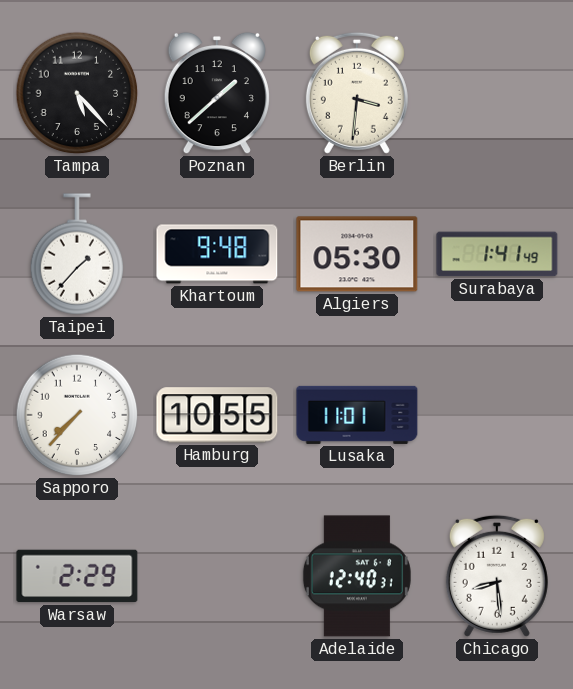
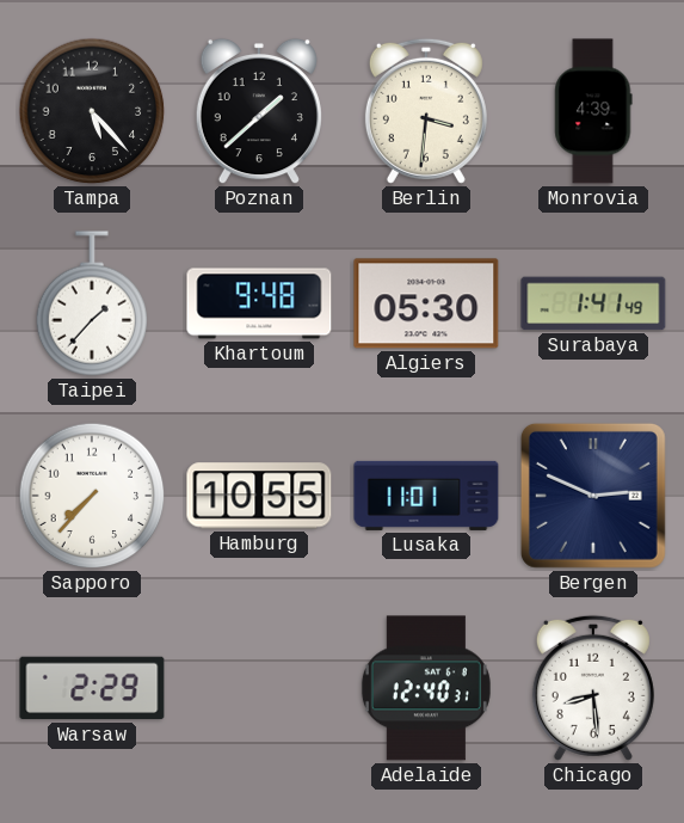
Monrovia: none -> 4:39 (593, 111)
Bergen: none -> 2:49 (593, 496)
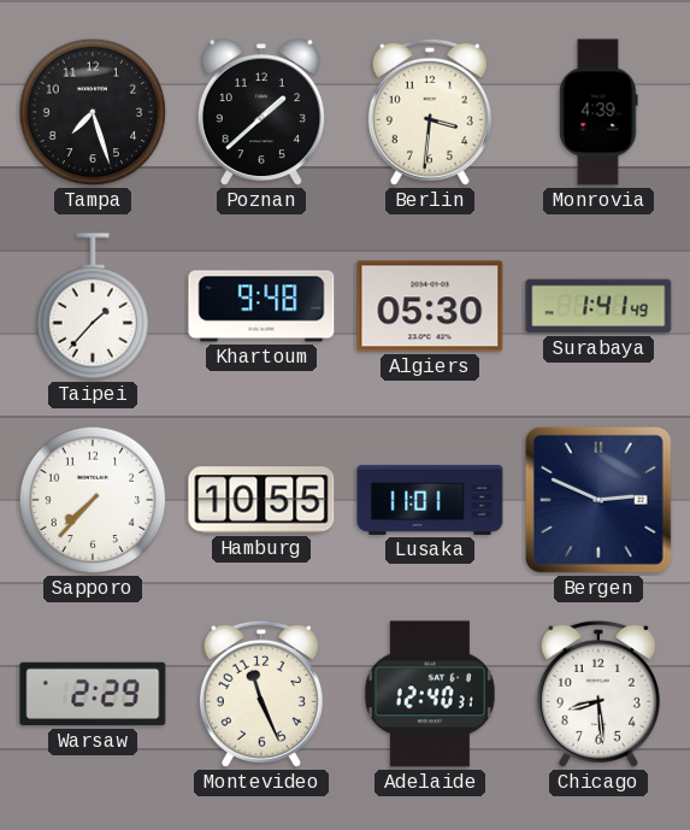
Tampa: 5:23 -> 7:27 (93, 112)
Montevideo: none -> 11:26 (261, 694)
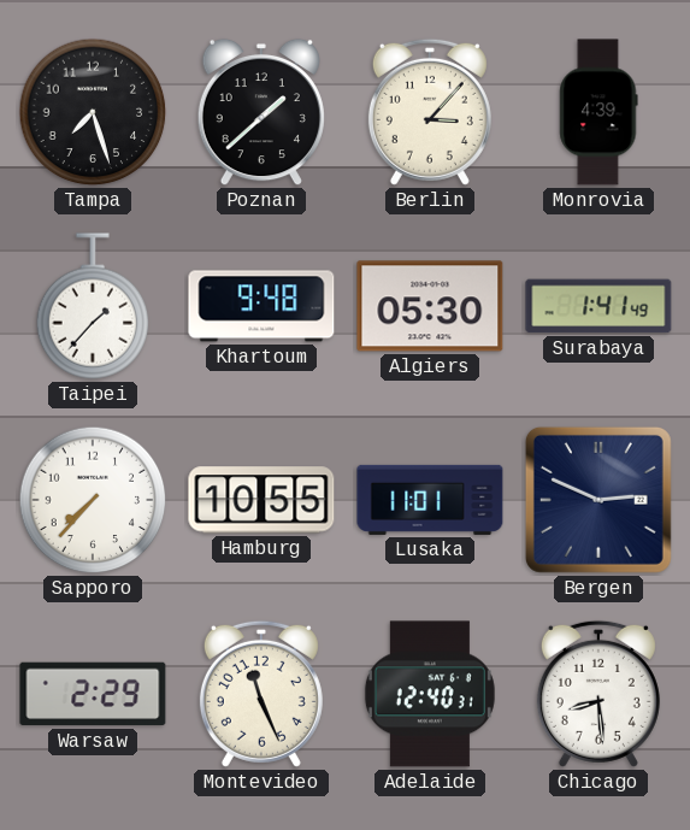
Berlin: 3:31 -> 3:07 (430, 112)
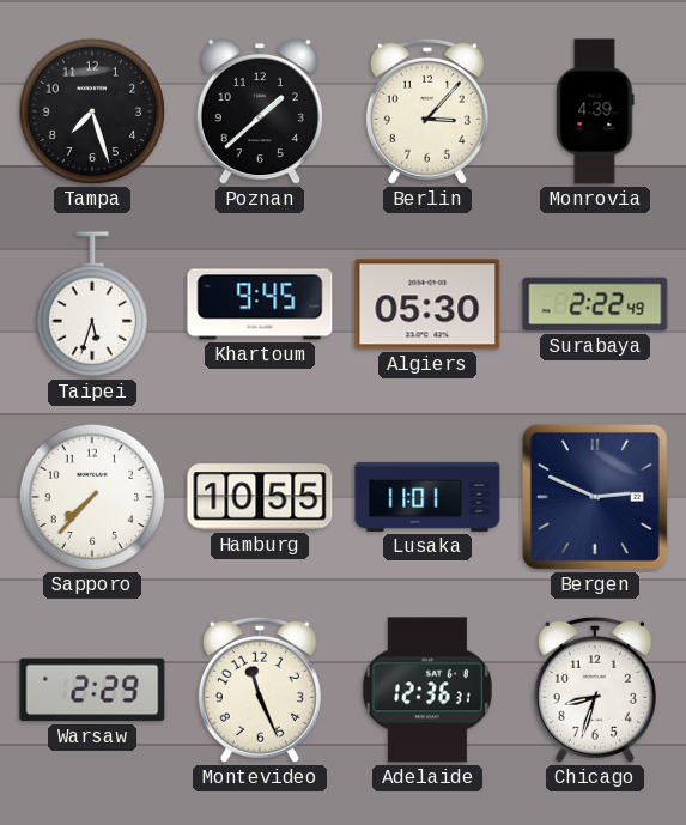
Taipei: 1:37 -> 5:33 (92, 304)
Khartoum: 9:48 -> 9:45 (260, 304)
Surabaya: 1:41 -> 2:22 (595, 304)
Adelaide: 12:40 -> 12:36 (427, 690)
Chicago: 8:29 -> 8:33 (595, 690)
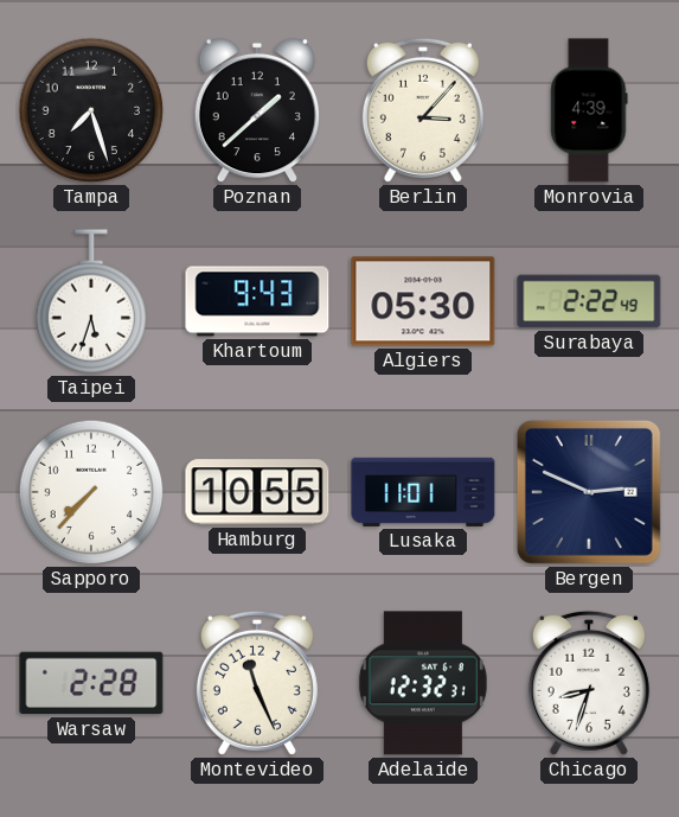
Khartoum: 9:45 -> 9:43 (257, 301)
Warsaw: 2:29 -> 2:28 (91, 683)
Adelaide: 12:36 -> 12:32 (423, 683)
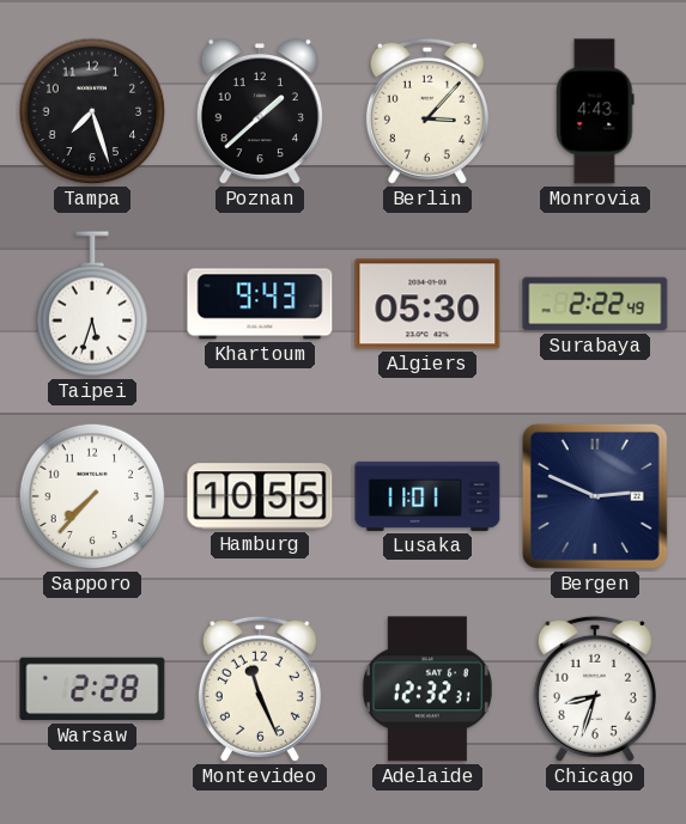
Monrovia: 4:39 -> 4:43 (595, 111)
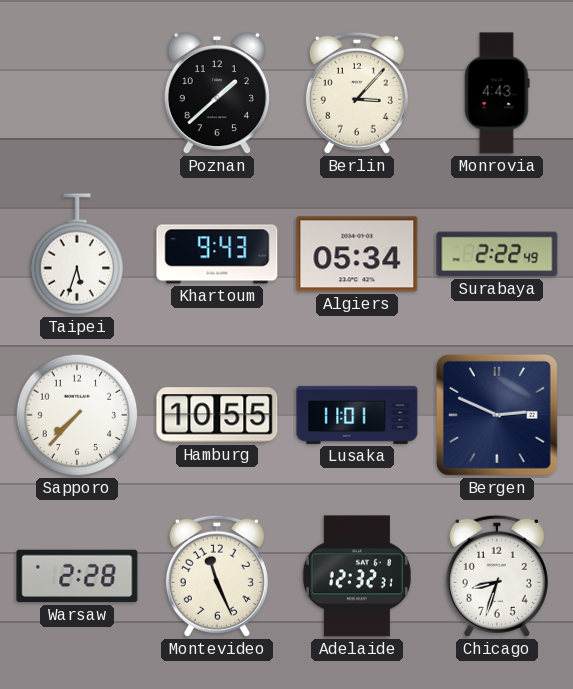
Tampa: 7:27 -> none (92, 111)
Algiers: 05:30 -> 05:34 (357, 254)
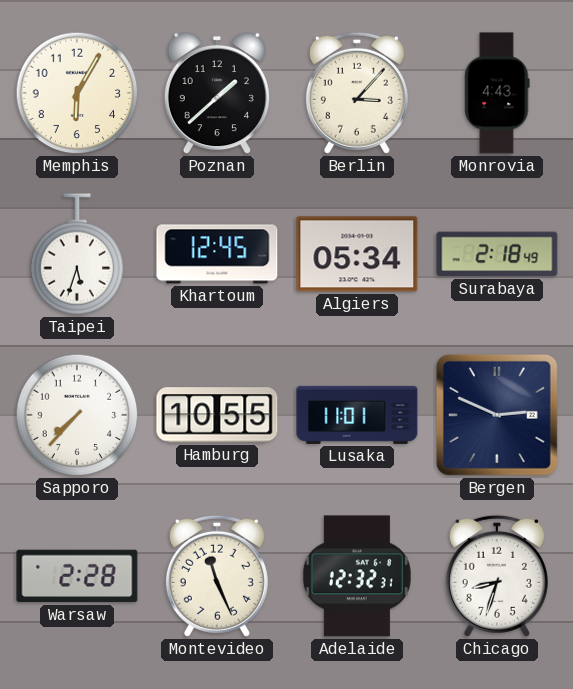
Memphis: none -> 6:05 (77, 93)
Khartoum: 9:43 -> 12:45 (217, 254)
Surabaya: 2:22 -> 2:18 (497, 254)
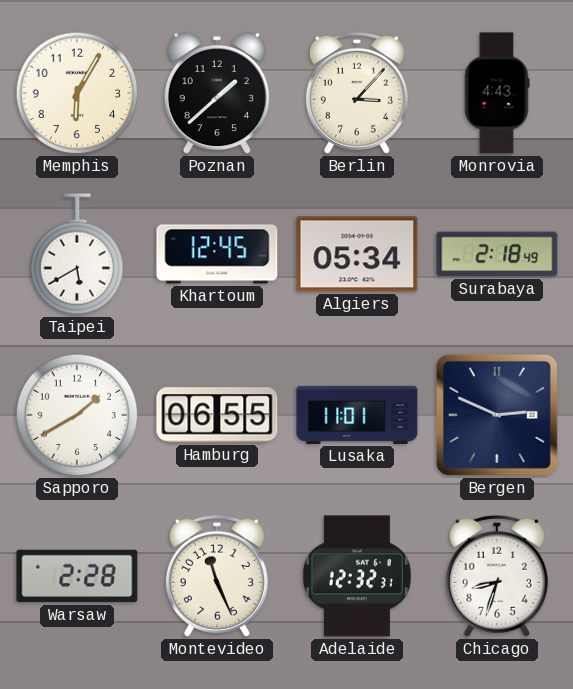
Taipei: 5:33 -> 5:40 (77, 254)
Sapporo: 7:37 -> 1:40 (77, 415)
Hamburg: 10:55 -> 06:55 (217, 415)
